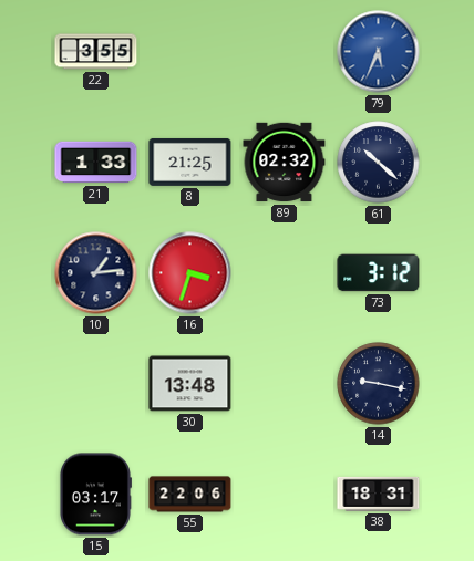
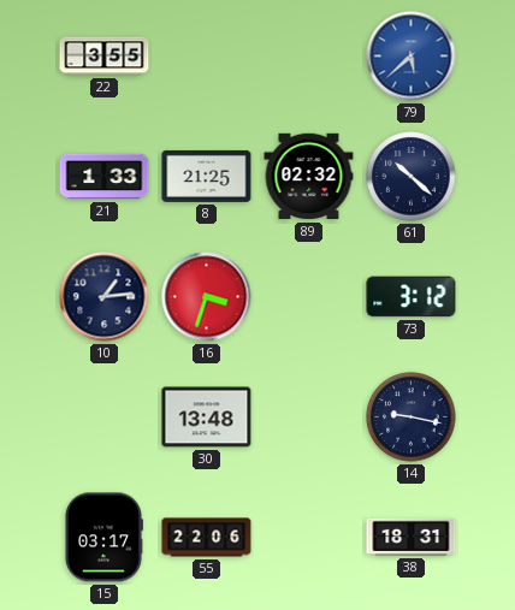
79: 5:34 -> 5:38 (412, 57)
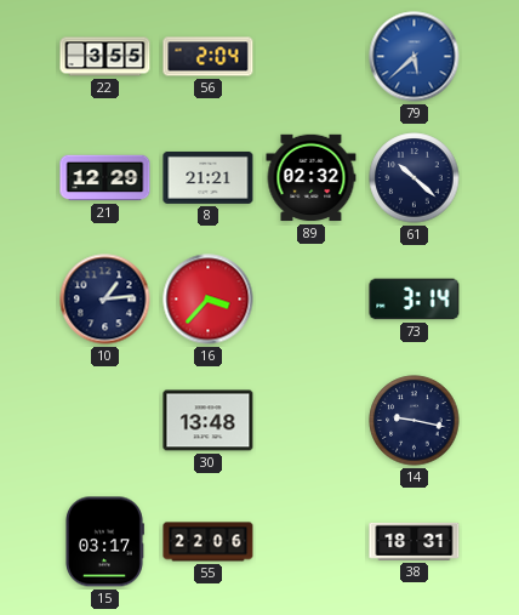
56: none -> 2:04 (209, 57)
21: 1:33 -> 12:29 (105, 178)
8: 21:25 -> 21:21 (209, 177)
16: 3:33 -> 3:37 (209, 300)
73: 3:12 -> 3:14 (415, 300)
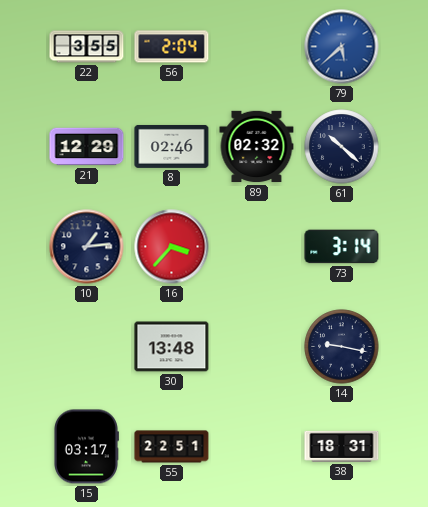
8: 21:21 -> 02:46 (172, 146)
55: 22:06 -> 22:51 (172, 447)
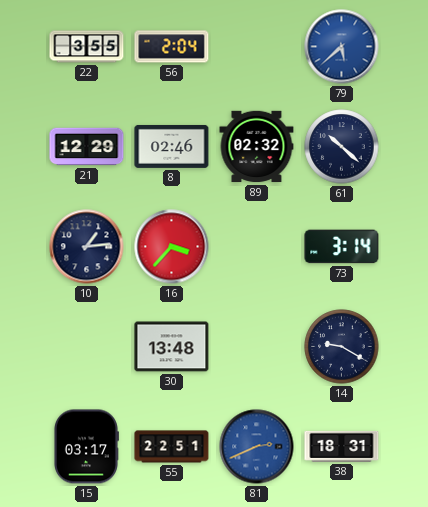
14: 9:17 -> 9:20 (342, 347)
81: none -> 2:41 (257, 447)
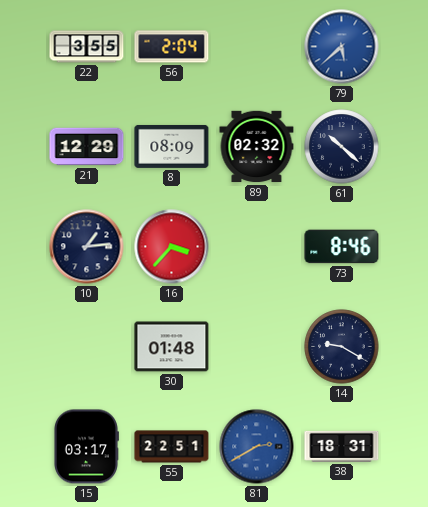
8: 02:46 -> 08:09 (172, 146)
73: 3:14 -> 8:46 (342, 247)
30: 13:48 -> 01:48 (172, 347)
81: 2:41 -> 2:40 (257, 447)
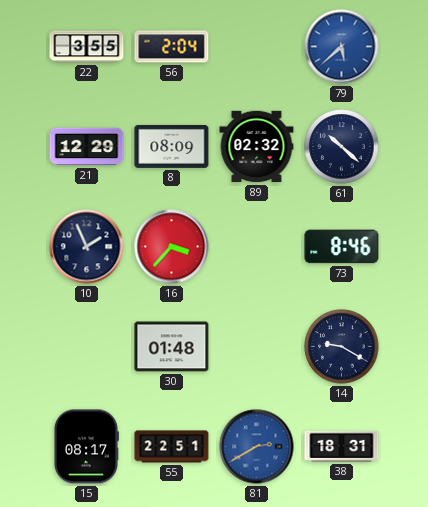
10: 1:14 -> 1:56 (87, 247)
15: 03:17 -> 08:17 (86, 447)
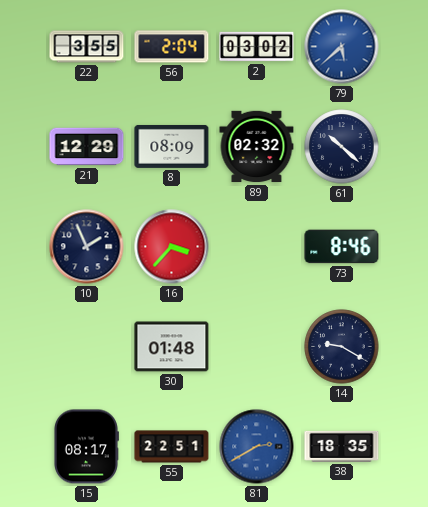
2: none -> 03:02 (257, 47)
38: 18:31 -> 18:35 (342, 446)
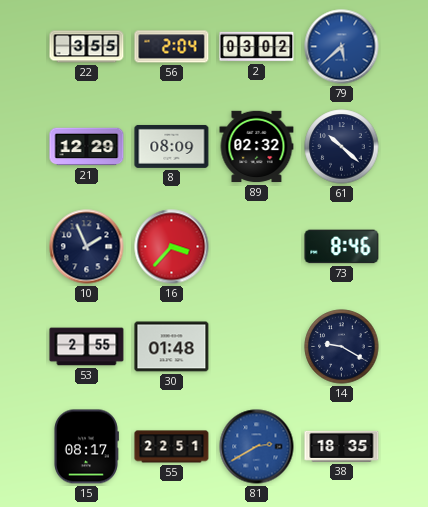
53: none -> 2:55 (87, 347)
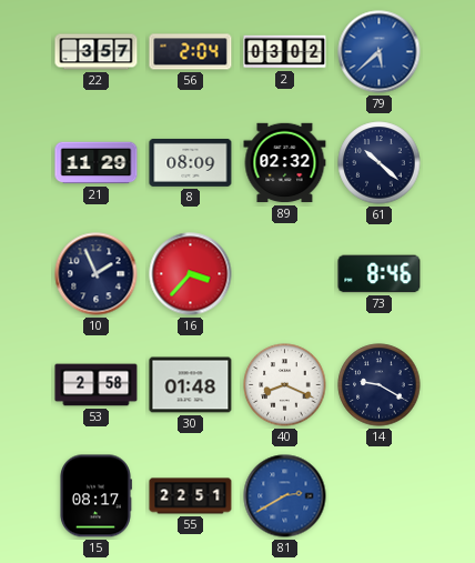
22: 3:55 -> 3:57 (97, 52)
21: 12:29 -> 11:29 (97, 163)
53: 2:55 -> 2:58 (97, 385)
40: none -> 8:19 (285, 385)
38: 18:35 -> none (342, 446)
